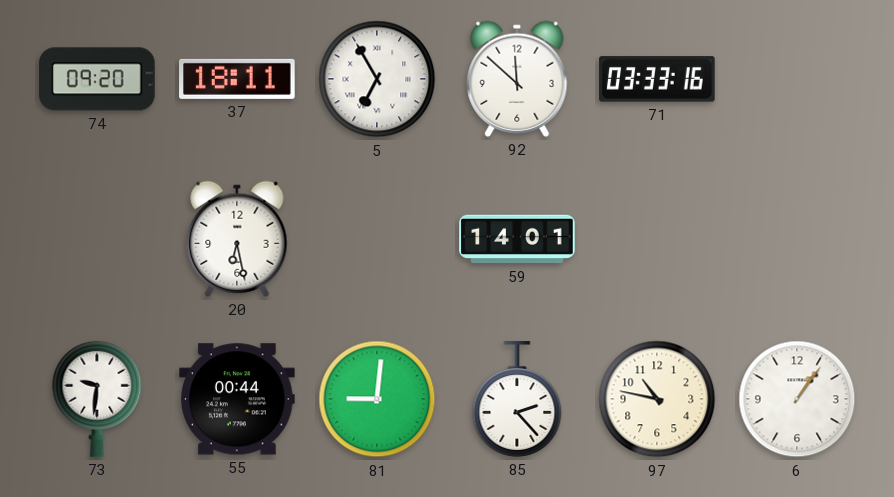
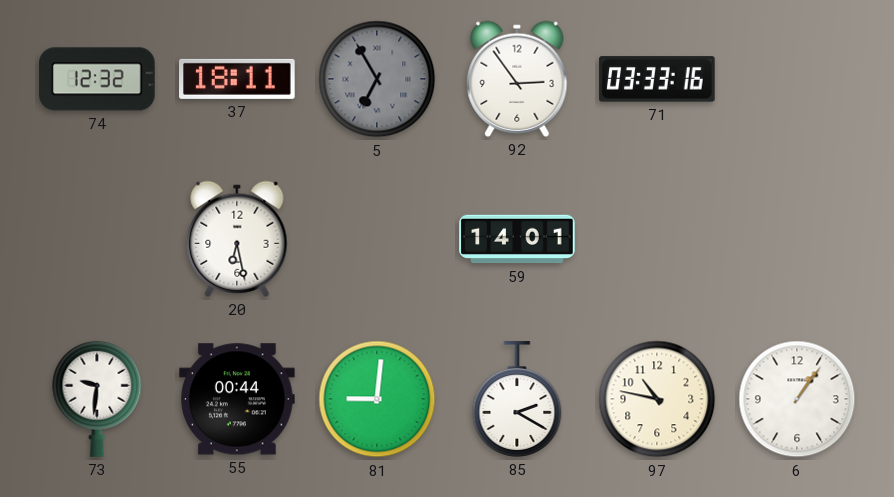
74: 09:20 -> 12:32 (97, 79)
5 dial: white -> grey (377, 79)
92: 11:52 -> 2:54 (517, 79)
85: 2:23 -> 2:20 (517, 399)
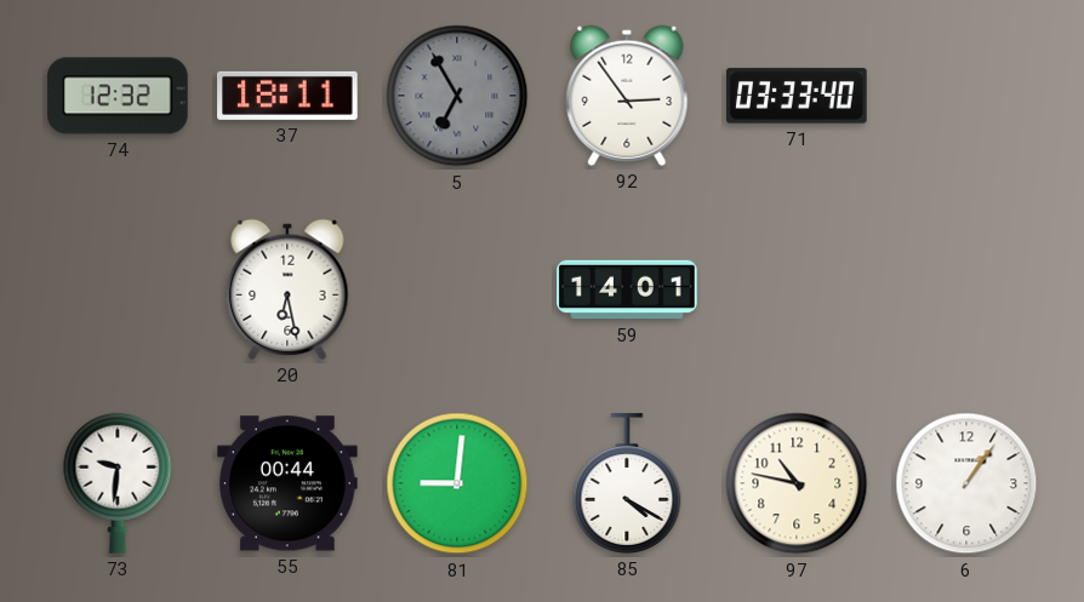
71: 03:33:16 -> 03:33:40 (797, 96)
85: 2:20 -> 4:20 (627, 483)
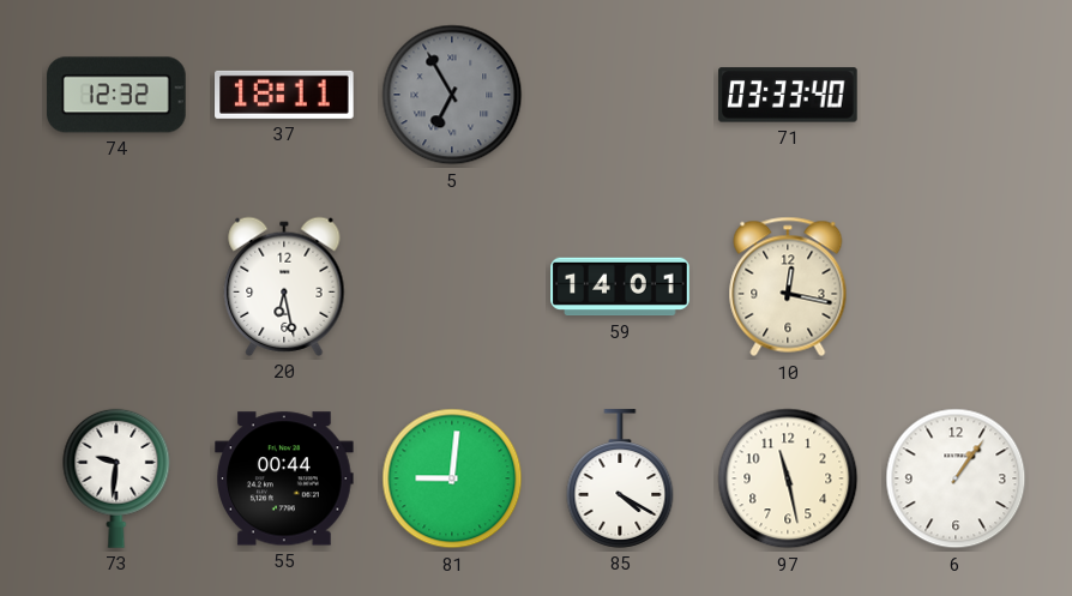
92: 2:54 -> none (627, 96)
10: none -> 12:17 (788, 287)
97: 10:47 -> 11:28 (788, 478)
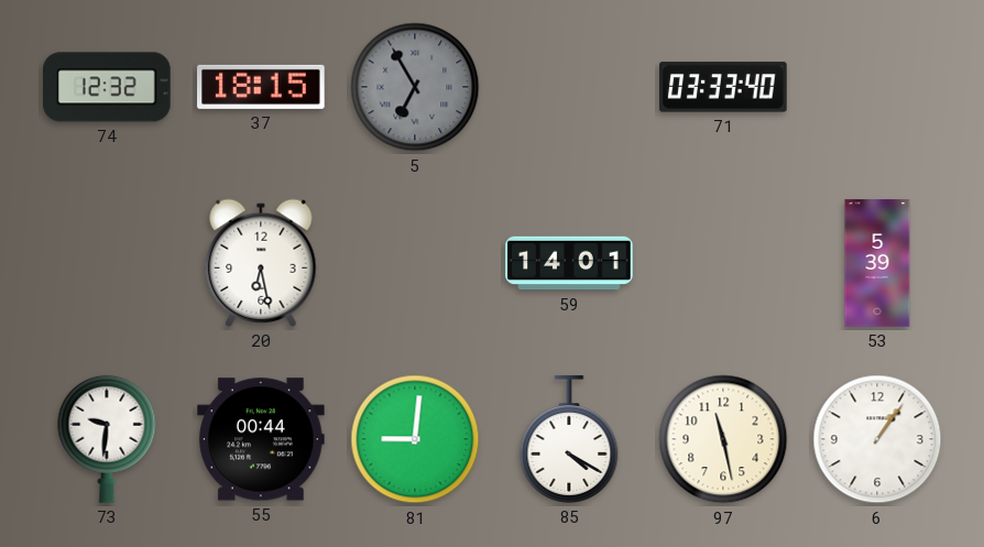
37: 18:11 -> 18:15 (261, 87)
10: 12:17 -> none (788, 287)
53: none -> 5:39 (877, 263)
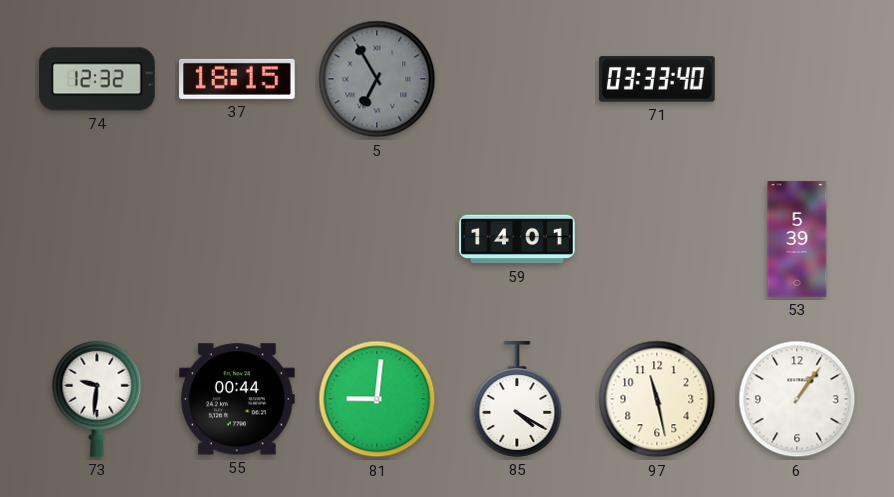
20: 6:28 -> none (261, 263)
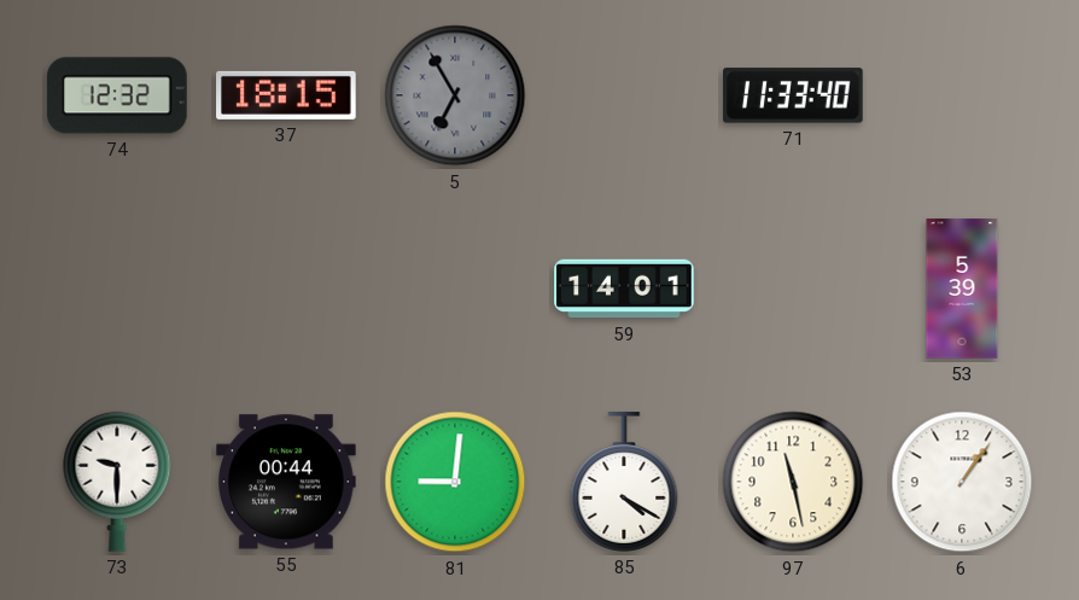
71: 03:33 -> 11:33 (793, 95)
73: 9:31 -> 9:30 (117, 482)
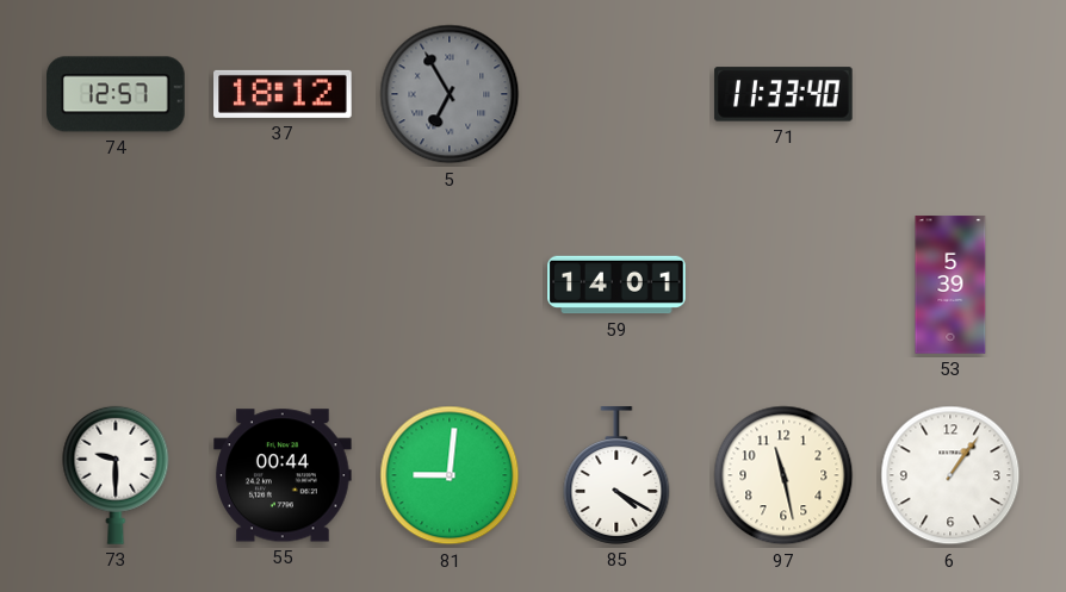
74: 12:32 -> 12:57 (116, 94)
37: 18:15 -> 18:12 (283, 94)
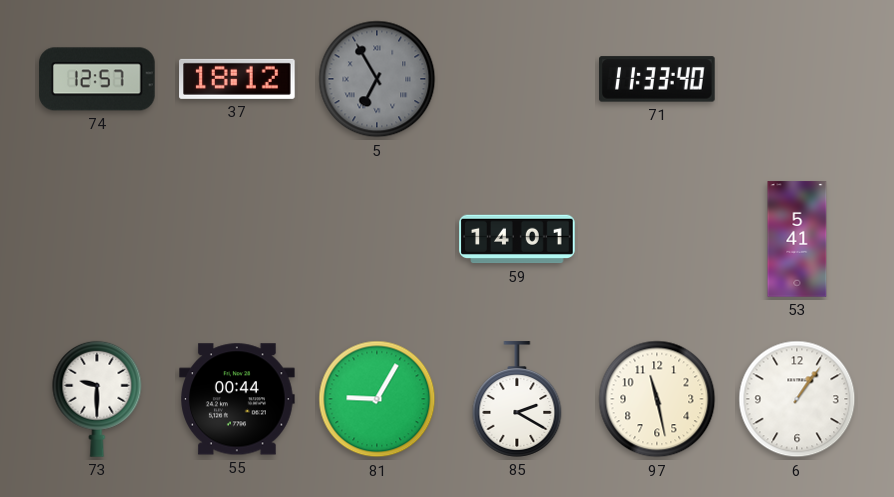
53: 5:39 -> 5:41 (797, 239)
81: 9:01 -> 9:05 (377, 399)
85: 4:20 -> 2:20 (517, 399)
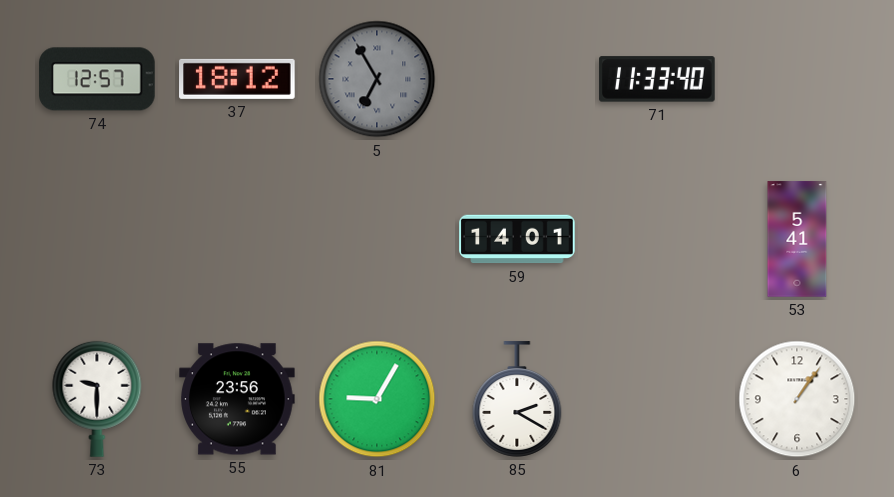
55: 00:44 -> 23:56 (237, 399)
97: 11:28 -> none (657, 399)
